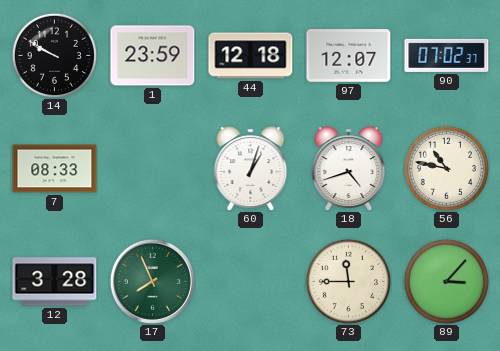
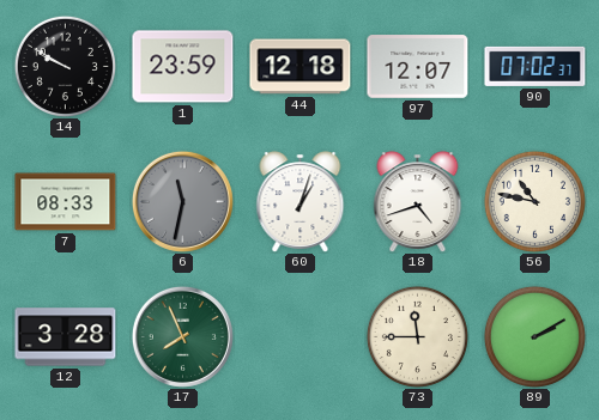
6: none -> 11:32 (182, 201)
89: 3:07 -> 2:10 (534, 336)
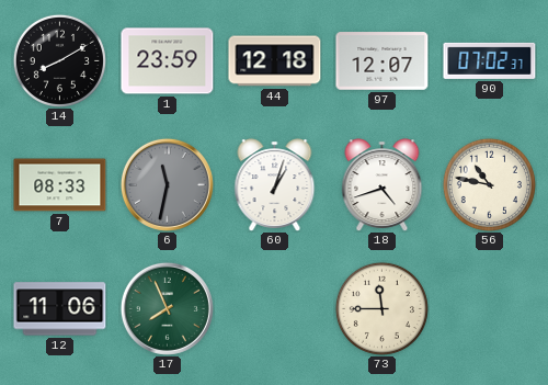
14: 9:50 -> 8:10 (59, 60)
12: 3:28 -> 11:06 (60, 309)
89: 2:10 -> none (534, 336)
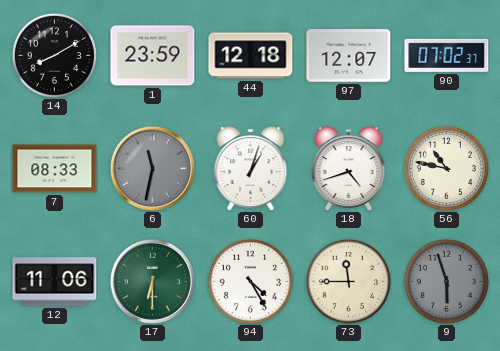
17: 7:56 -> 6:30 (152, 281)
94: none -> 4:25 (250, 281)
9: none -> 5:57 (446, 281)
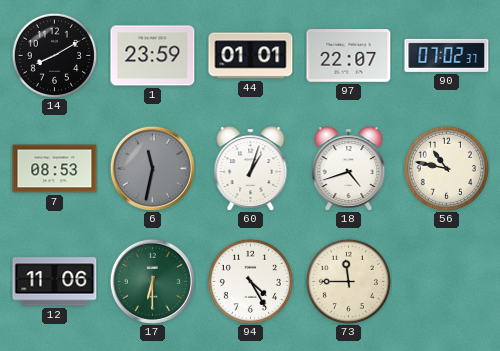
44: 12:18 -> 01:01 (251, 56)
97: 12:07 -> 22:07 (349, 56)
7: 08:33 -> 08:53 (55, 169)
9: 5:57 -> none (446, 281)
